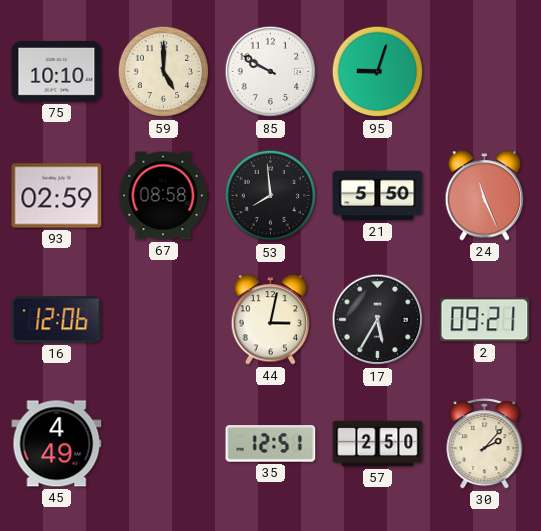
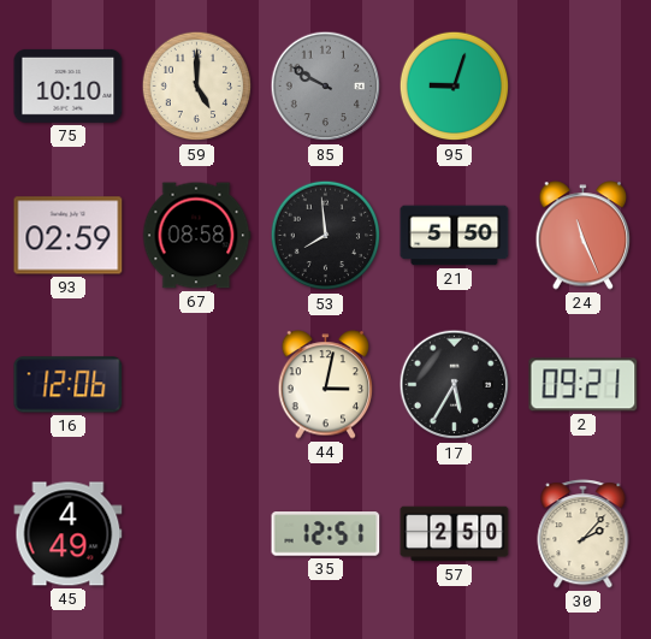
85 dial: white -> grey (326, 87)
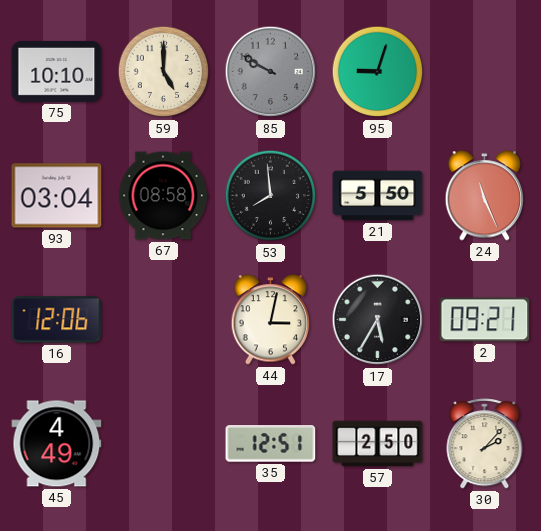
93: 02:59 -> 03:04 (57, 196)
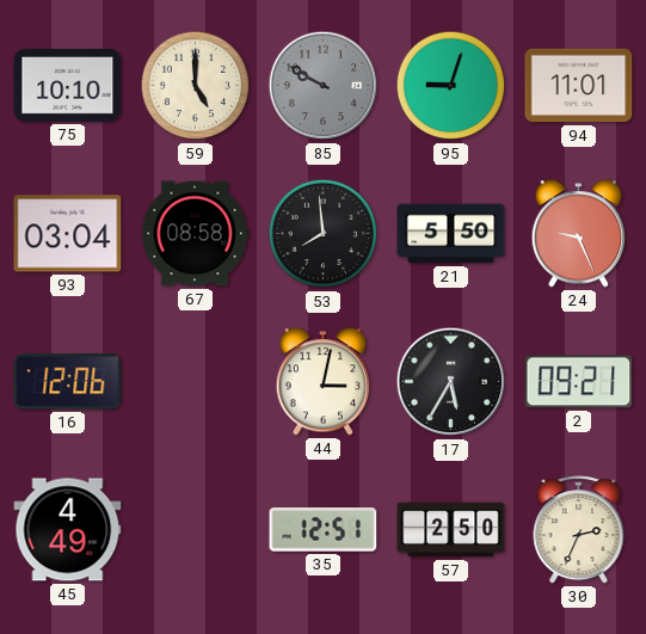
94: none -> 11:01 (579, 86)
24: 11:26 -> 9:26 (579, 234)
30: 2:07 -> 2:34 (579, 530)
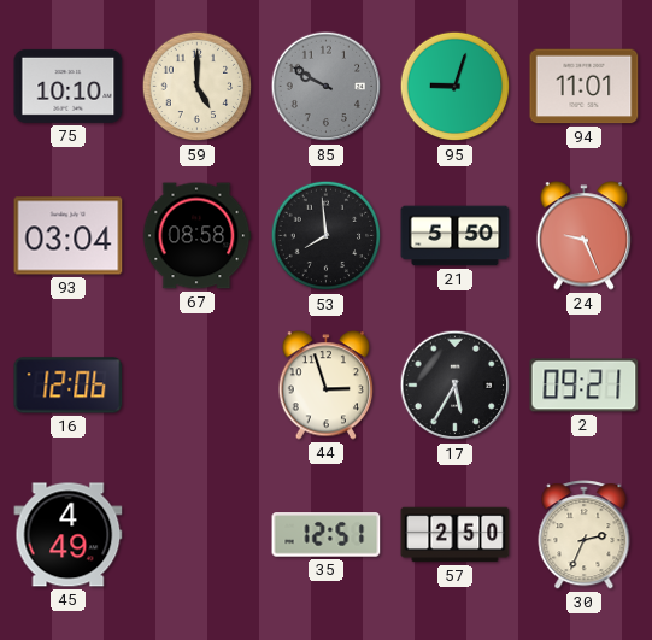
44: 3:02 -> 2:57 (327, 386)
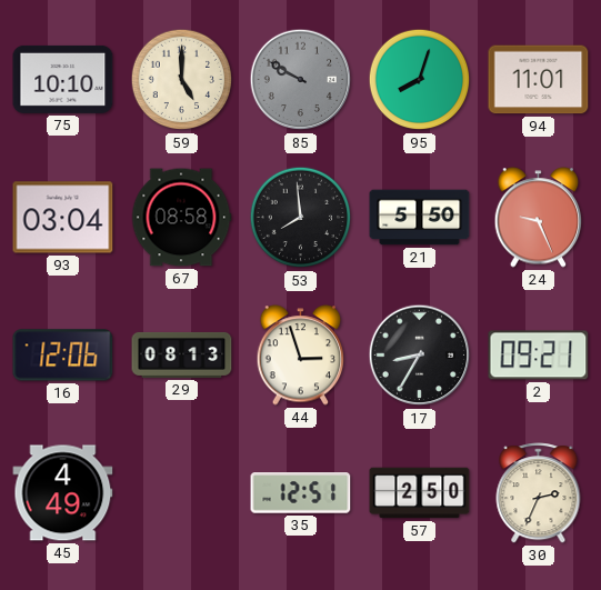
95: 9:03 -> 8:03 (420, 80)
29: none -> 08:13 (182, 354)
17: 5:35 -> 8:35 (420, 356)
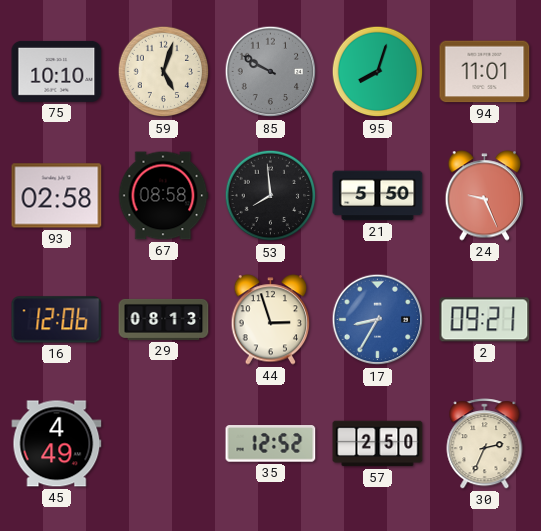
59: 5:00 -> 5:03 (164, 72)
93: 03:04 -> 02:58 (57, 196)
17 dial: black -> blue (378, 320)
35: 12:51 -> 12:52 (271, 444)
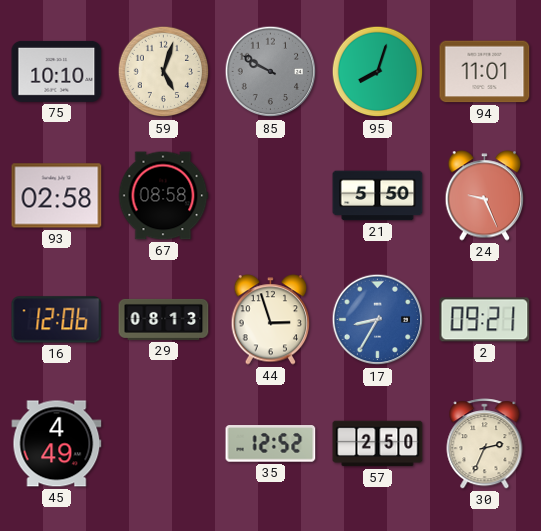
53: 7:59 -> none (271, 196)
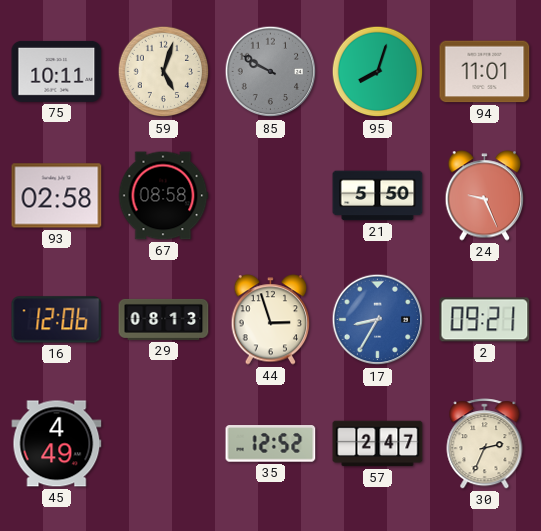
75: 10:10 -> 10:11 (57, 71)
57: 2:50 -> 2:47 (378, 444)
